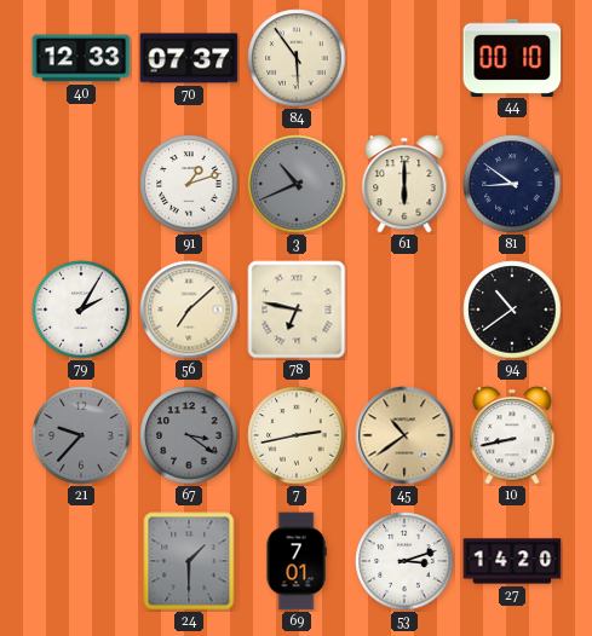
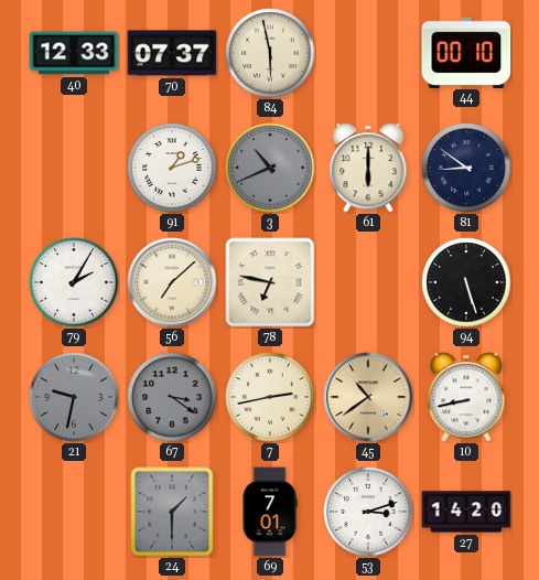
84: 5:54 -> 5:58 (270, 53)
94: 10:39 -> 5:27 (466, 282)
21: 9:37 -> 9:32 (74, 397)
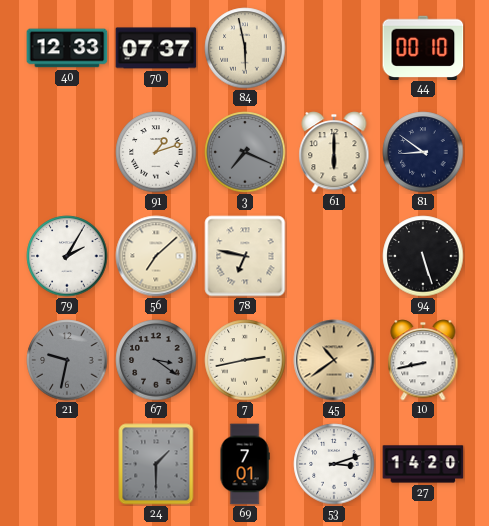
3: 10:41 -> 7:19 (245, 152)
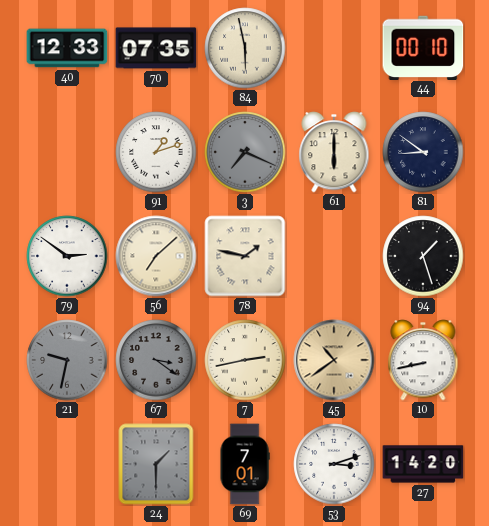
70: 07:37 -> 07:35 (156, 48)
79: 2:05 -> 2:51 (67, 256)
78: 6:47 -> 1:47 (245, 256)
94: 5:27 -> 1:27 (423, 256)
